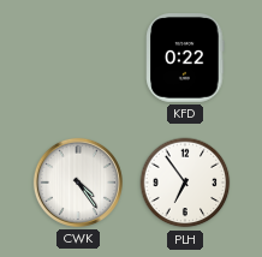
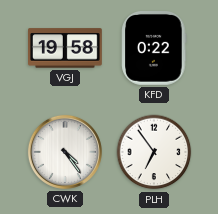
VGJ: none -> 19:58 (66, 48)
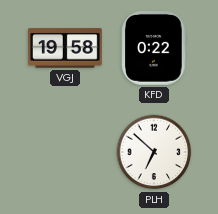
CWK: 4:24 -> none (65, 152)
PLH: 6:54 -> 6:52 (154, 152)
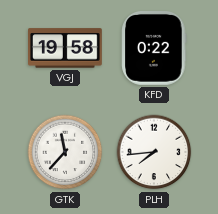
GTK: none -> 11:37 (65, 152)
PLH: 6:52 -> 7:44 (154, 152)
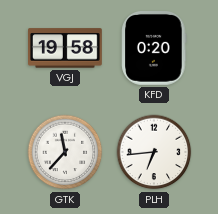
KFD: 0:22 -> 0:20 (154, 49)
PLH: 7:44 -> 6:44 (154, 152)
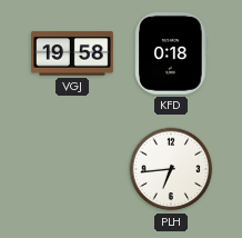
KFD: 0:20 -> 0:18 (171, 54)
GTK: 11:37 -> none (65, 152)
